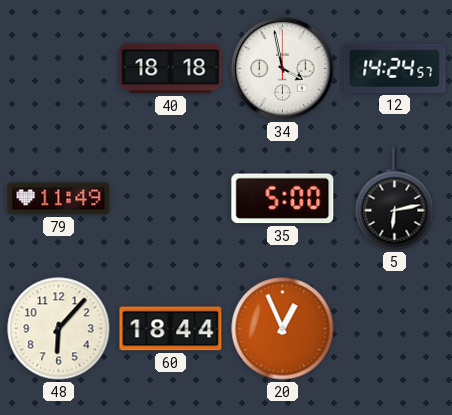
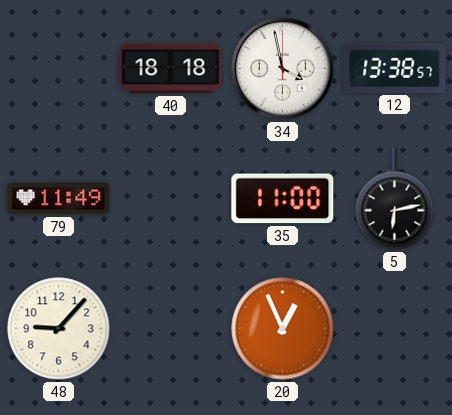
12: 14:24 -> 13:38 (395, 68)
35: 5:00 -> 11:00 (283, 199)
48: 6:07 -> 9:07 (59, 329)
60: 18:44 -> none (171, 329)
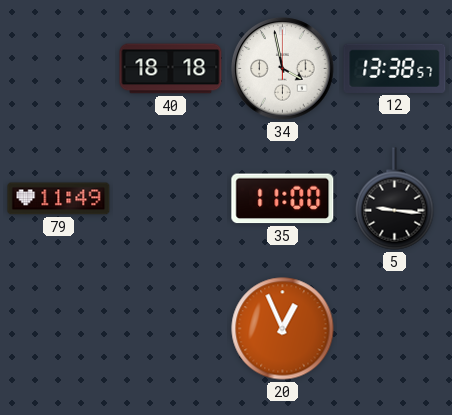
5: 6:13 -> 9:16 (395, 199)
48: 9:07 -> none (59, 329)
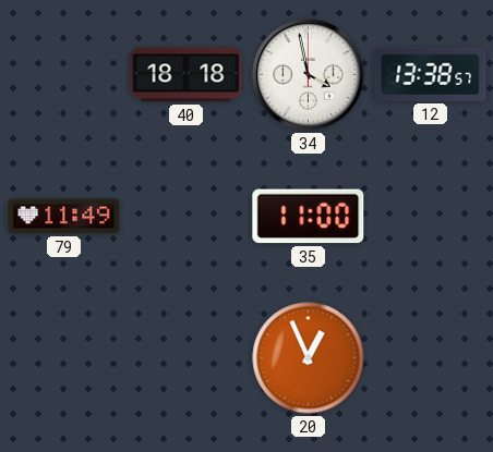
5: 9:16 -> none (395, 199)
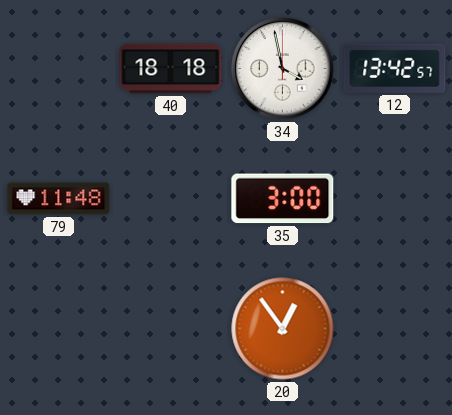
12: 13:38 -> 13:42 (395, 68)
79: 11:49 -> 11:48 (59, 199)
35: 11:00 -> 3:00 (283, 199)
20: 12:56 -> 12:54 (283, 329)
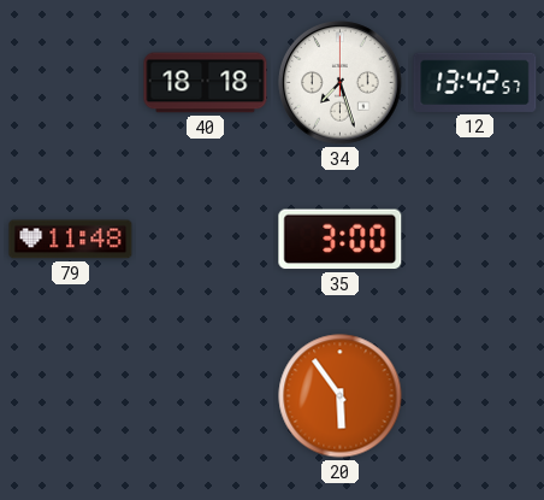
34: 3:58 -> 7:27 (341, 83)
20: 12:54 -> 5:54 (341, 396)
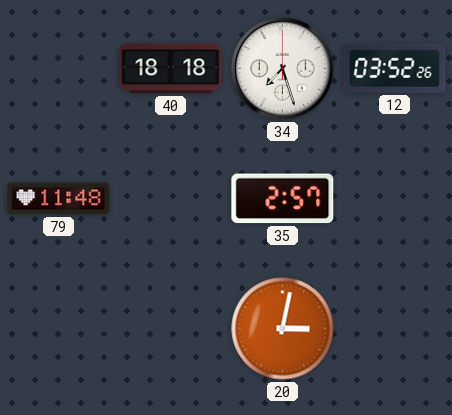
12: 13:42 -> 03:52 (395, 68)
35: 3:00 -> 2:57 (283, 199)
20: 5:54 -> 3:02 (283, 329)
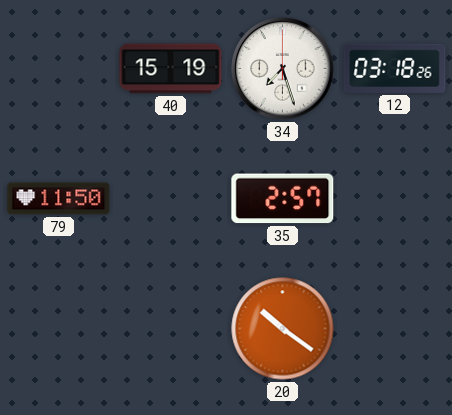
40: 18:18 -> 15:19 (171, 69)
12: 03:52 -> 03:18 (395, 68)
79: 11:48 -> 11:50 (59, 199)
20: 3:02 -> 10:21 (283, 329)
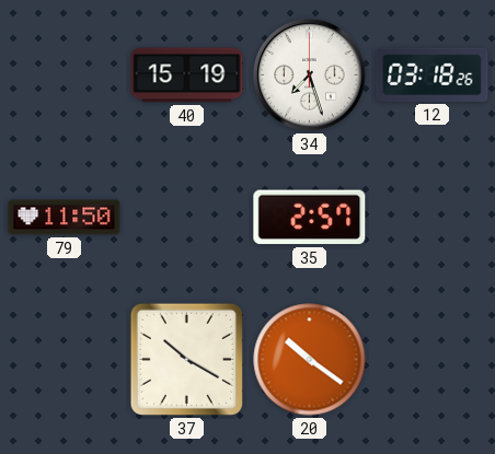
37: none -> 10:20 (186, 359)
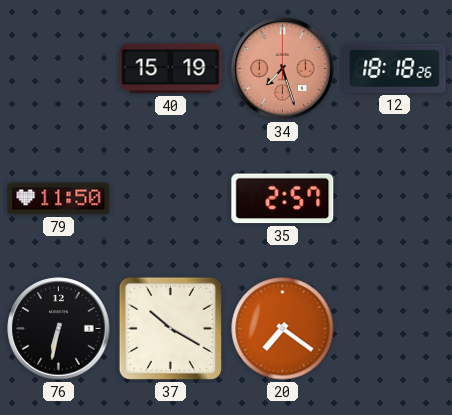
34 dial: white -> salmon (283, 69)
12: 03:18 -> 18:18 (395, 68)
76: none -> 6:32 (59, 329)
20: 10:21 -> 7:21 (283, 329)
